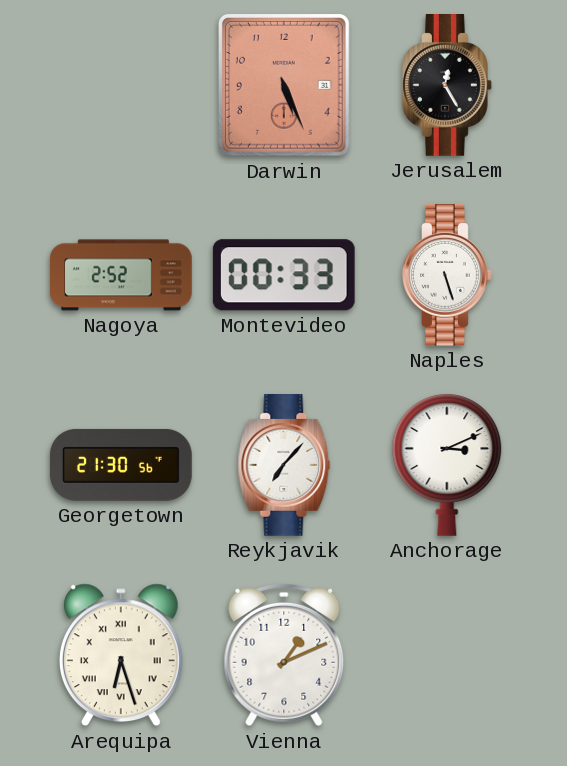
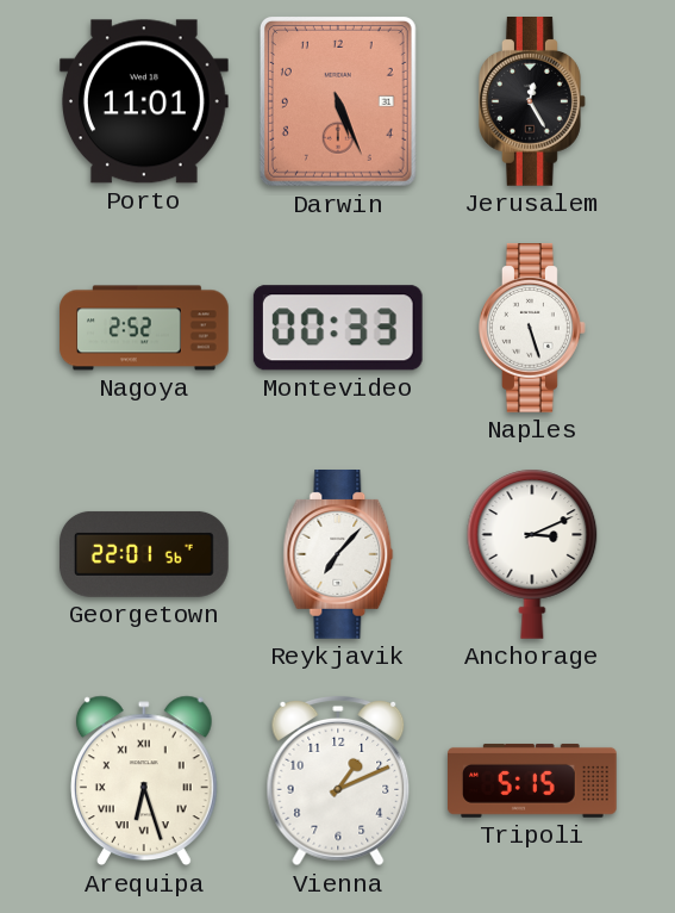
Porto: none -> 11:01 (144, 101)
Georgetown: 21:30 -> 22:01 (145, 554)
Tripoli: none -> 5:15 (533, 781)
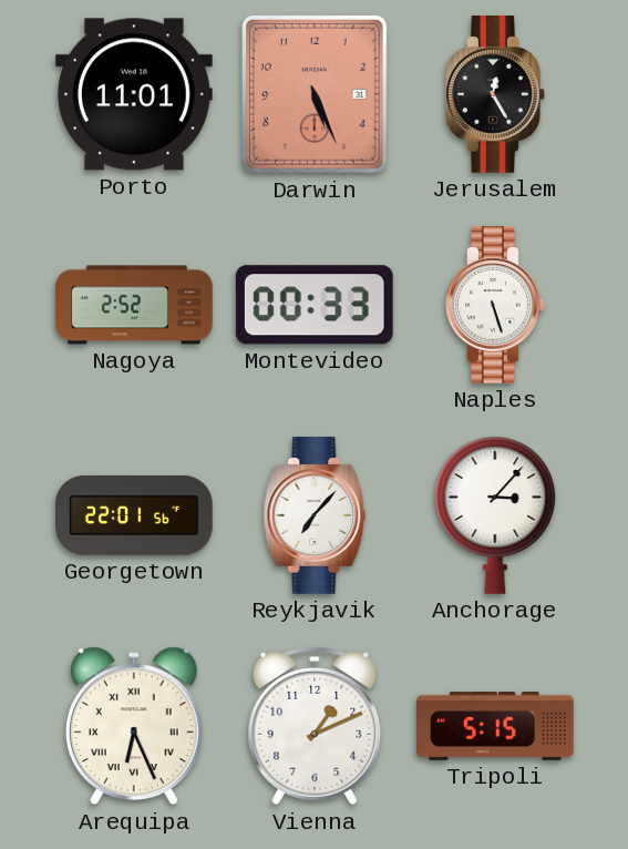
Anchorage: 3:11 -> 3:07 (495, 515)
Arequipa: 6:27 -> 6:26 (134, 726)
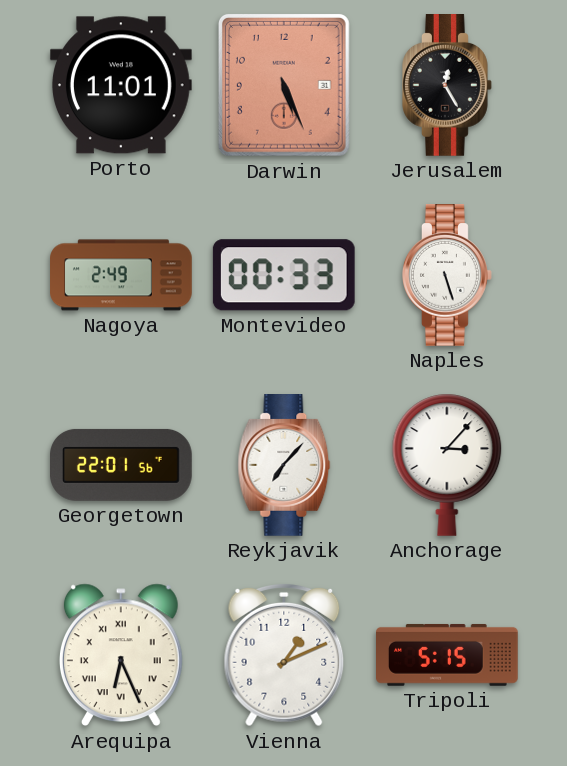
Nagoya: 2:52 -> 2:49 (121, 275)
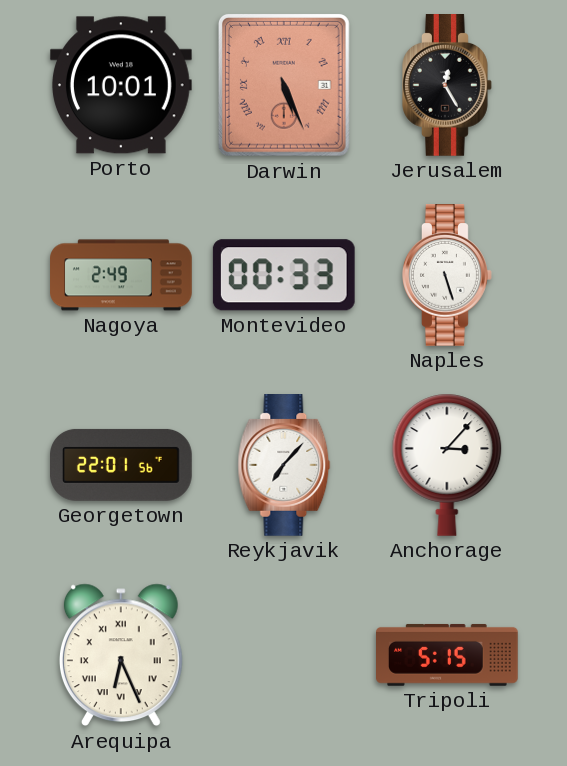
Porto: 11:01 -> 10:01 (121, 85)
Darwin numerals: Arabic -> Roman (284, 85)
Vienna: 1:11 -> none (284, 655)
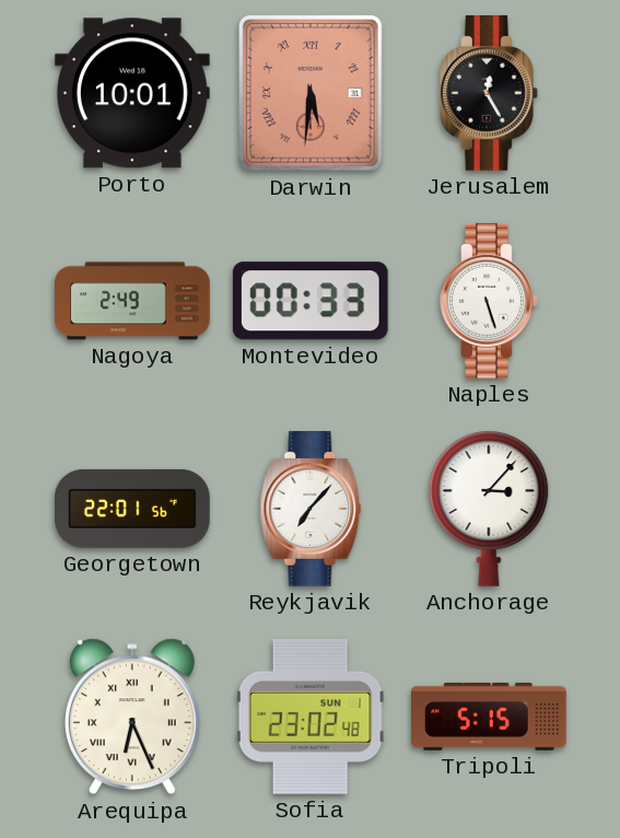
Darwin: 5:26 -> 5:31 (311, 93)
Sofia: none -> 23:02 (311, 717)
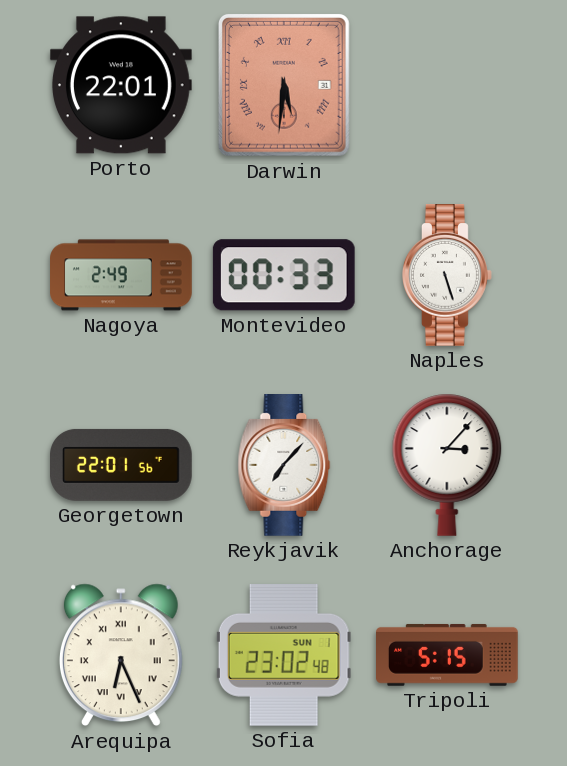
Porto: 10:01 -> 22:01 (121, 85)
Jerusalem: 12:25 -> none (490, 94)
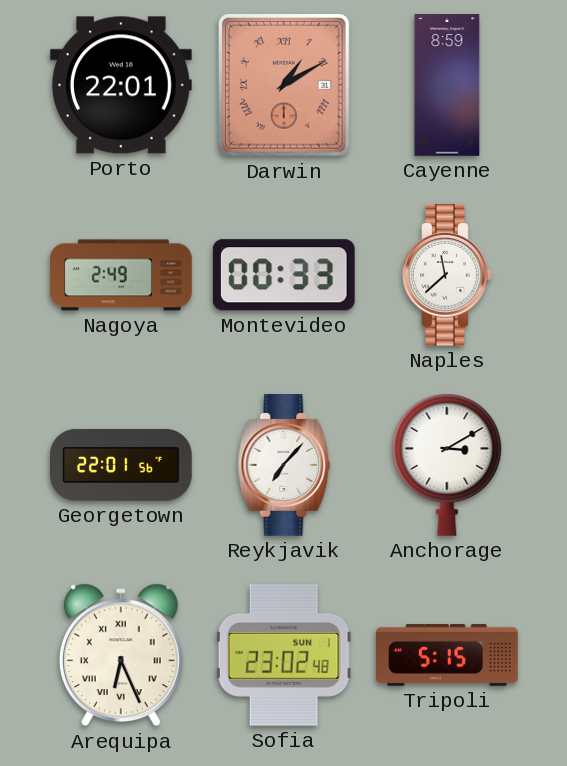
Darwin: 5:31 -> 1:10 (284, 85)
Cayenne: none -> 8:59 (447, 85)
Naples: 5:27 -> 11:38 (448, 276)
Anchorage: 3:07 -> 3:10 (447, 465)
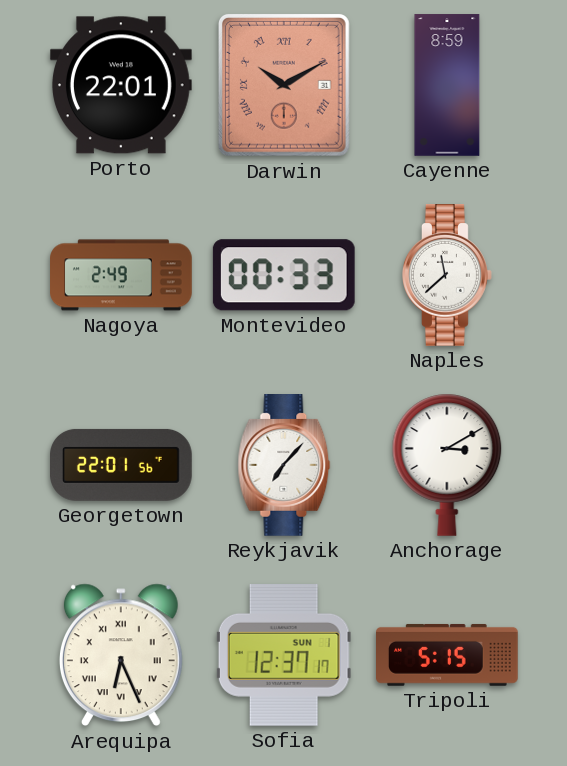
Darwin: 1:10 -> 10:10 (284, 85)
Sofia: 23:02 -> 12:37 (284, 655)
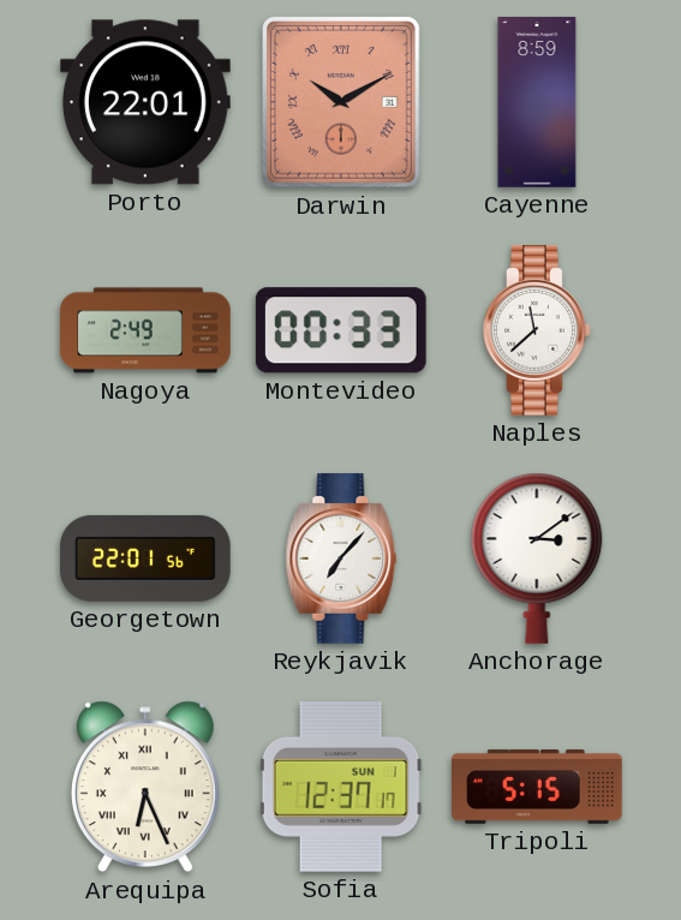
Anchorage: 3:10 -> 3:09 (537, 558)
